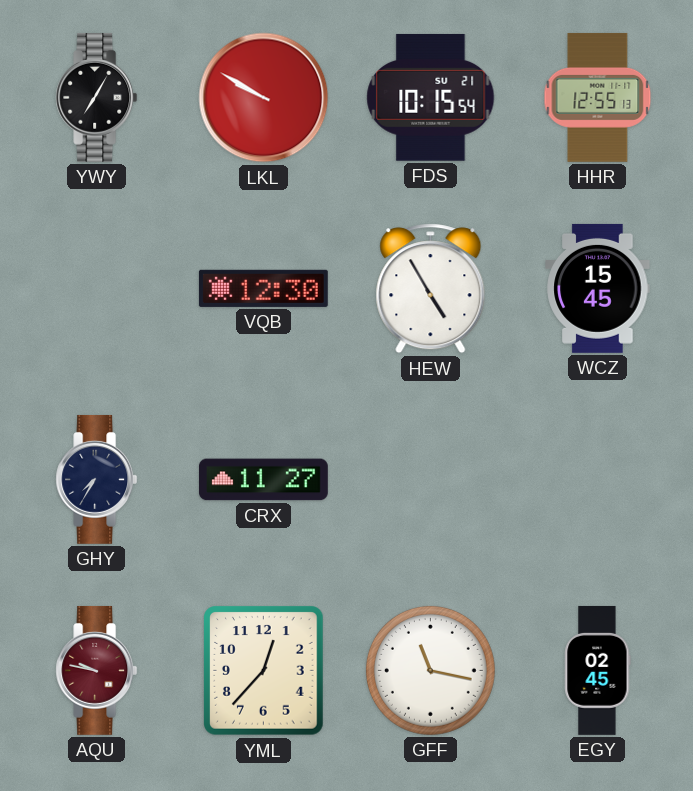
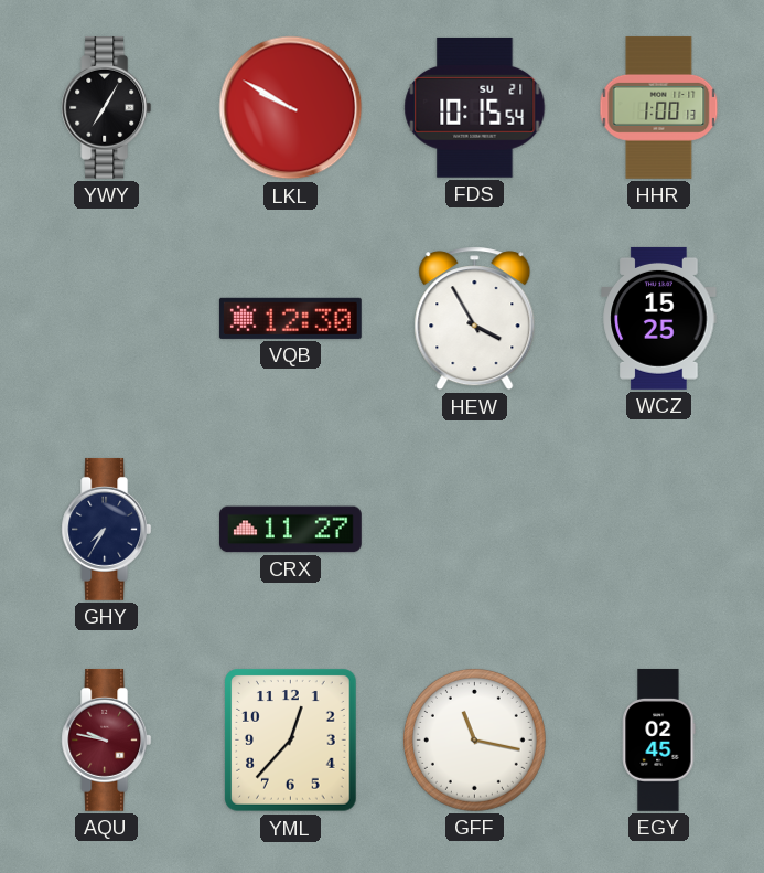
HHR: 12:55 -> 1:00 (659, 107)
HEW: 4:55 -> 3:55 (475, 319)
WCZ: 15:45 -> 15:25 (659, 318)
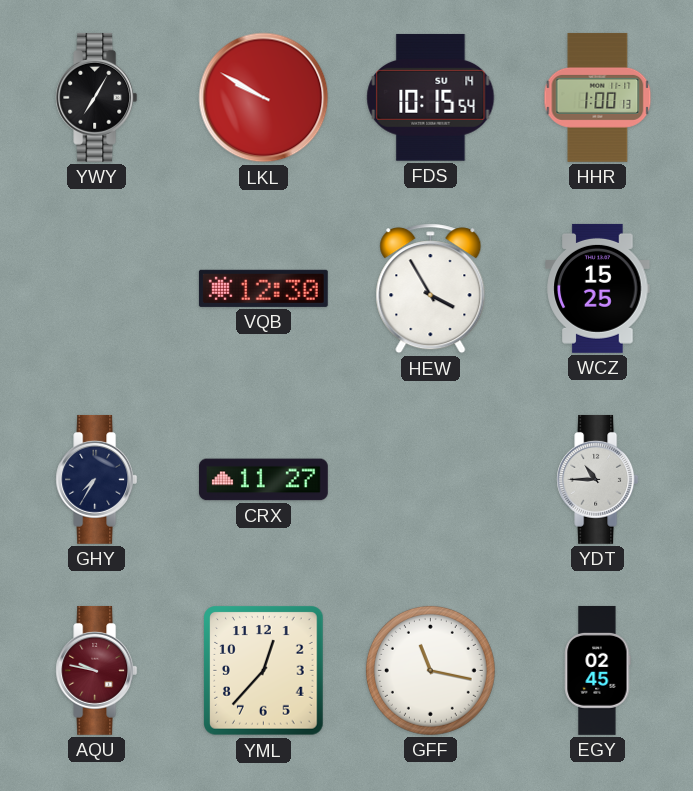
FDS date: SU 21 -> SU 14 (431, 97)
YDT: none -> 10:45 (598, 479)
